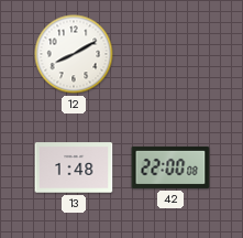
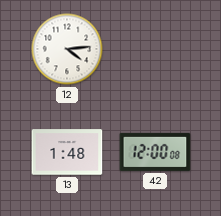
12: 8:10 -> 4:14 (67, 49)
42: 22:00 -> 12:00 (155, 152)
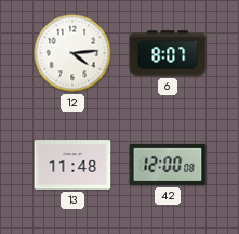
6: none -> 8:07 (168, 53)
13: 1:48 -> 11:48 (72, 165)
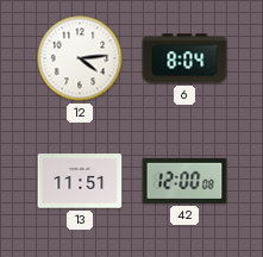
6: 8:07 -> 8:04 (184, 58)
13: 11:48 -> 11:51 (80, 181)
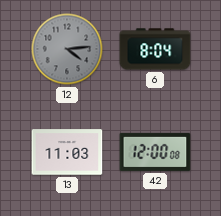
12 dial: white -> grey (67, 49)
13: 11:51 -> 11:03 (67, 152)
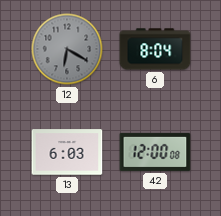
12: 4:14 -> 6:20 (67, 49)
13: 11:03 -> 6:03 (67, 152)
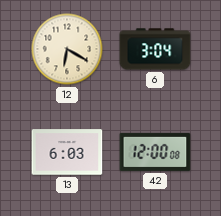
12 dial: grey -> cream (67, 49)
6: 8:04 -> 3:04 (155, 49)
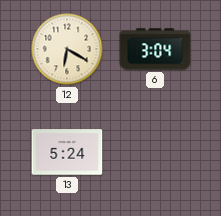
13: 6:03 -> 5:24 (67, 152)
42: 12:00 -> none (155, 152)
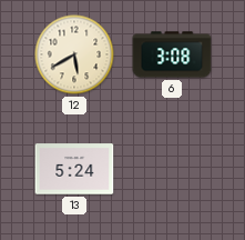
12: 6:20 -> 5:40 (74, 54)
6: 3:04 -> 3:08 (172, 54)
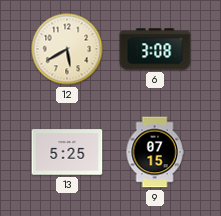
13: 5:24 -> 5:25 (67, 152)
9: none -> 07:15 (155, 152)
